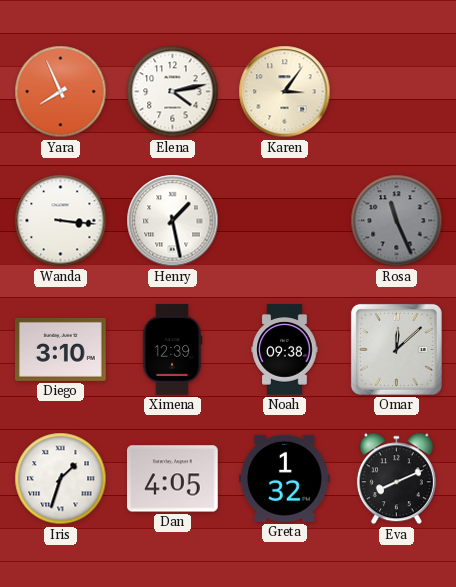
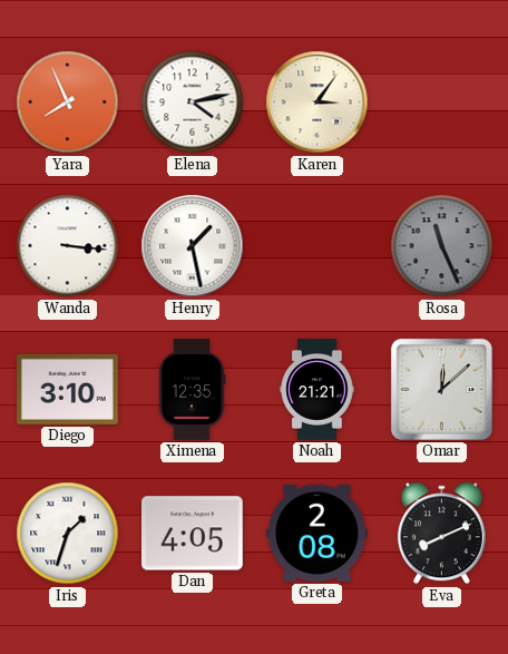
Ximena: 12:39 -> 12:35 (192, 390)
Noah: 09:38 -> 21:21 (317, 390)
Greta: 1:32 -> 2:08 (317, 533)
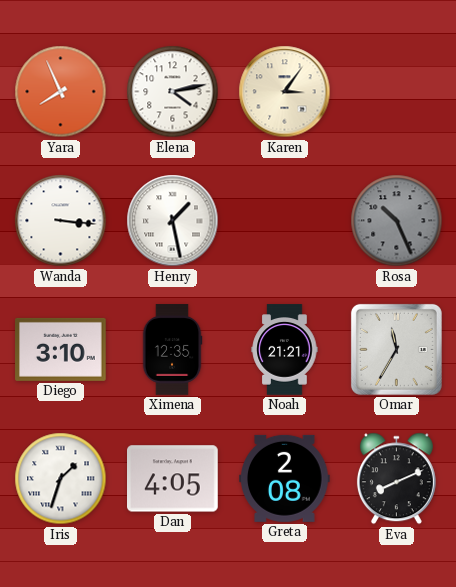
Rosa: 11:26 -> 10:26 (397, 221)
Omar: 12:08 -> 11:35 (396, 349)
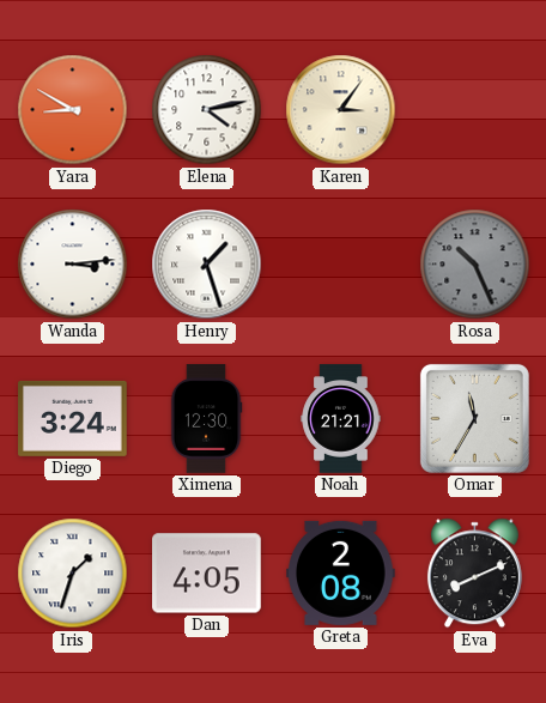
Yara: 7:56 -> 8:50 (73, 110)
Wanda: 3:16 -> 3:14 (73, 265)
Henry: 1:28 -> 1:27 (207, 265)
Diego: 3:10 -> 3:24 (73, 418)
Ximena: 12:35 -> 12:30 (206, 419)
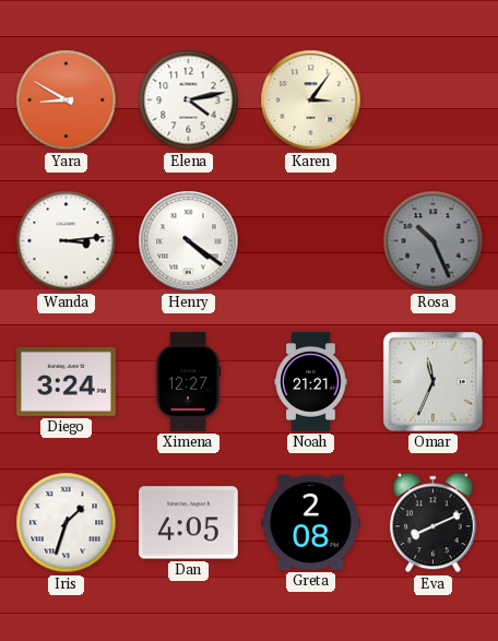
Henry: 1:27 -> 4:21 (189, 241)
Ximena: 12:30 -> 12:27 (188, 382)
Omar: 11:35 -> 11:34 (432, 381)
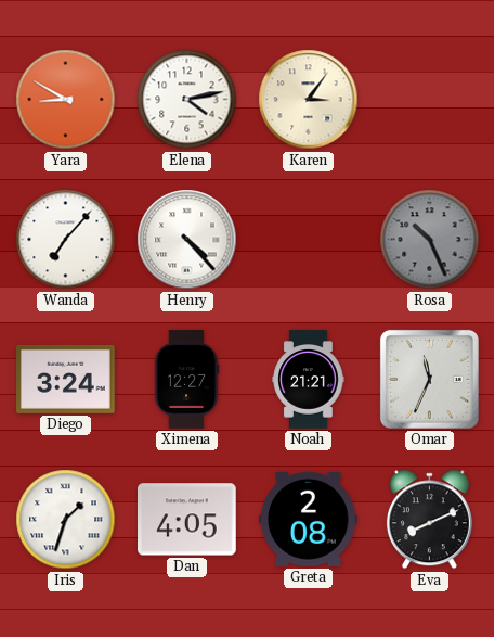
Wanda: 3:14 -> 7:07 (66, 240)
Henry: 4:21 -> 4:23 (187, 240)
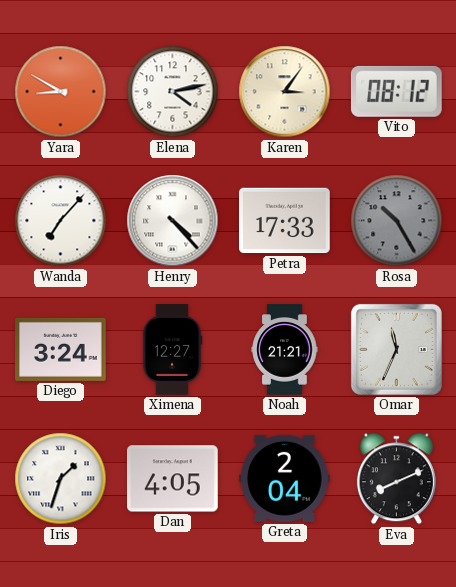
Vito: none -> 08:12 (396, 91)
Petra: none -> 17:33 (285, 221)
Rosa: 10:26 -> 10:25 (397, 221)
Greta: 2:08 -> 2:04 (285, 478)
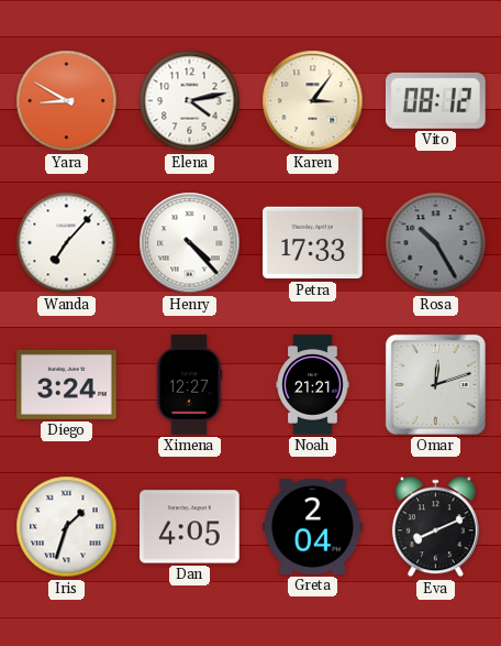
Omar: 11:34 -> 12:12 (435, 384)
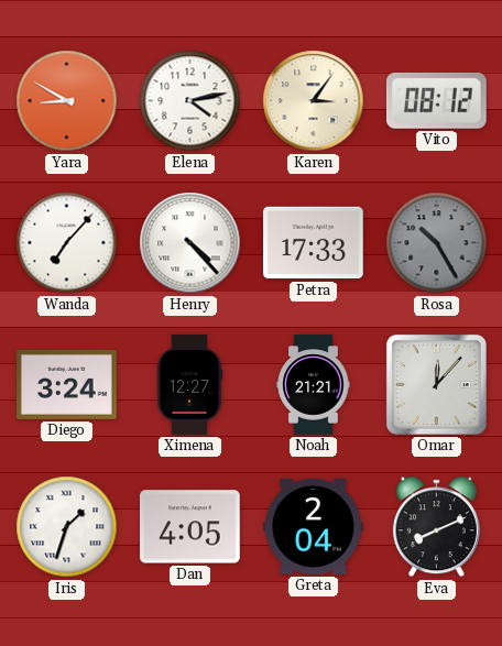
Omar: 12:12 -> 12:07 (436, 384)
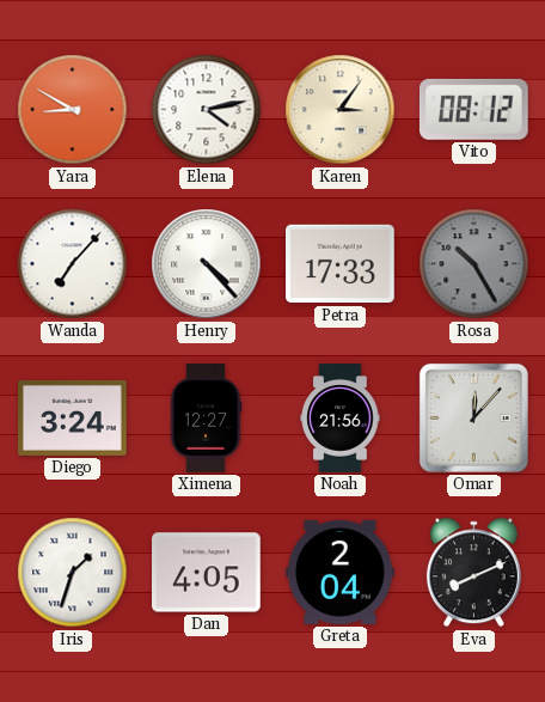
Noah: 21:21 -> 21:56 (341, 419)
